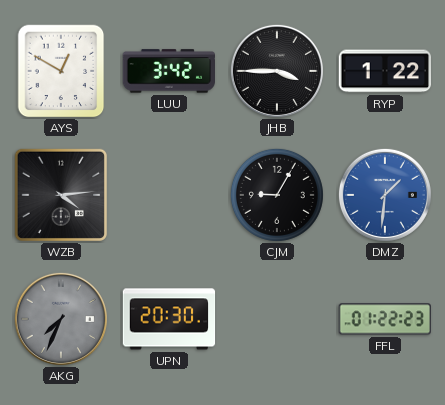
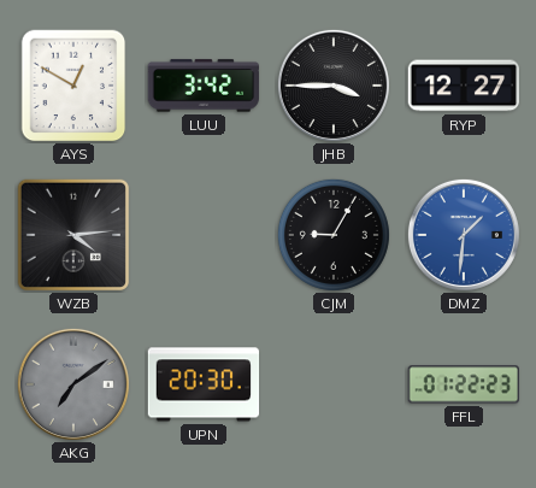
RYP: 1:22 -> 12:27 (463, 86)
AKG: 7:34 -> 7:09 (73, 384)
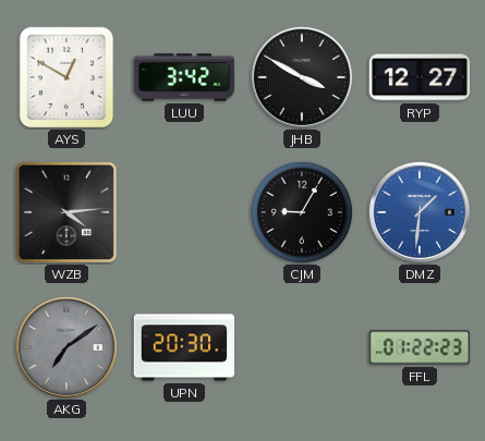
JHB: 3:45 -> 3:50 (302, 77)
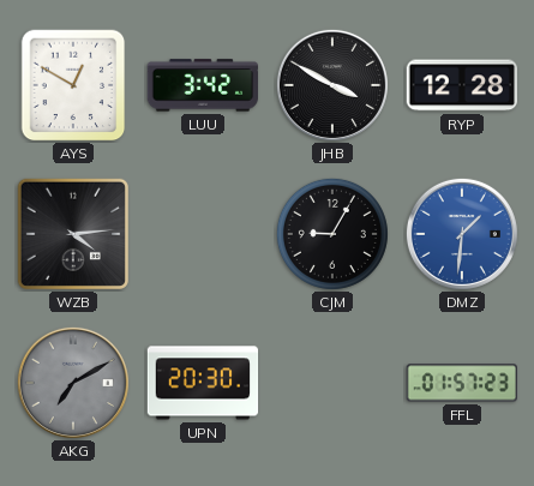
RYP: 12:27 -> 12:28 (461, 85)
AKG: 7:09 -> 7:10 (73, 383)
FFL: 01:22 -> 01:57 (461, 383)
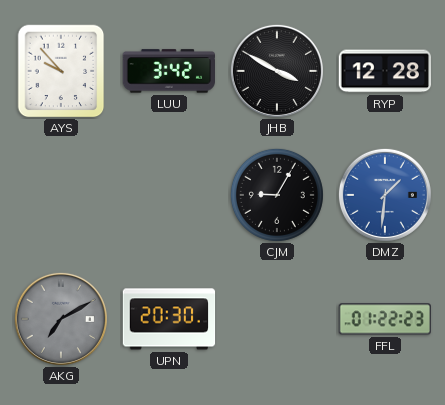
AYS: 12:50 -> 9:53 (61, 71)
WZB: 4:14 -> none (73, 234)
FFL: 01:57 -> 01:22 (384, 319)
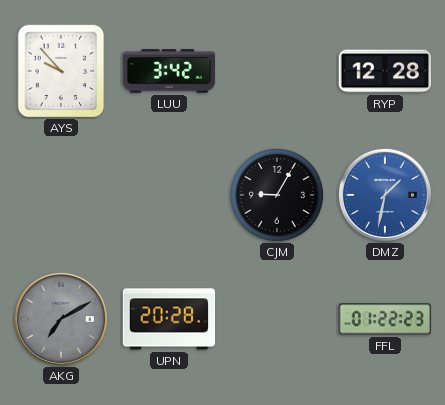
JHB: 3:50 -> none (277, 71)
DMZ: 1:31 -> 1:32 (385, 195)
UPN: 20:30 -> 20:28 (169, 319)
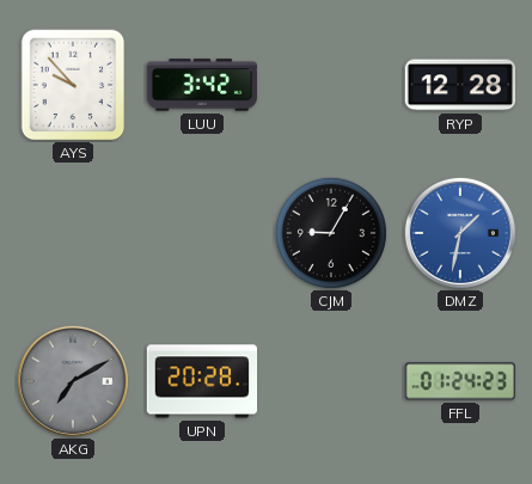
FFL: 01:22 -> 01:24 (459, 381)
